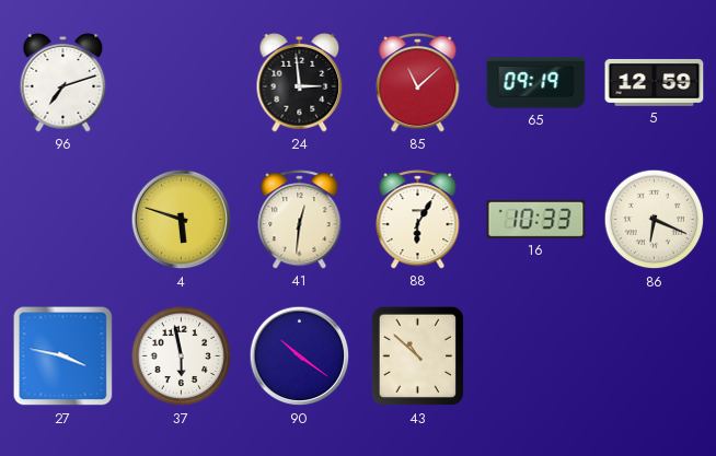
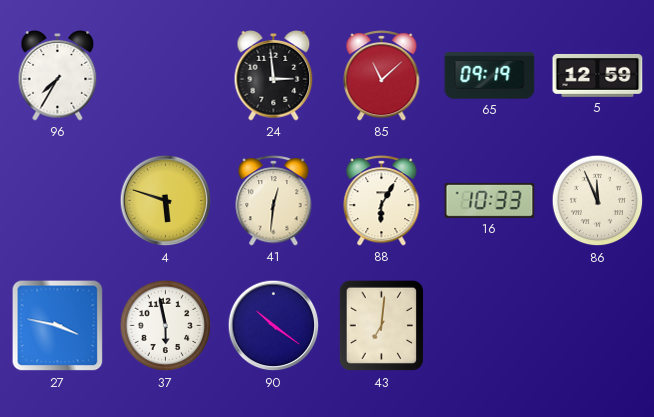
96: 7:12 -> 7:35 (58, 76)
86: 6:19 -> 11:56 (598, 201)
43: 10:52 -> 7:01 (382, 326)
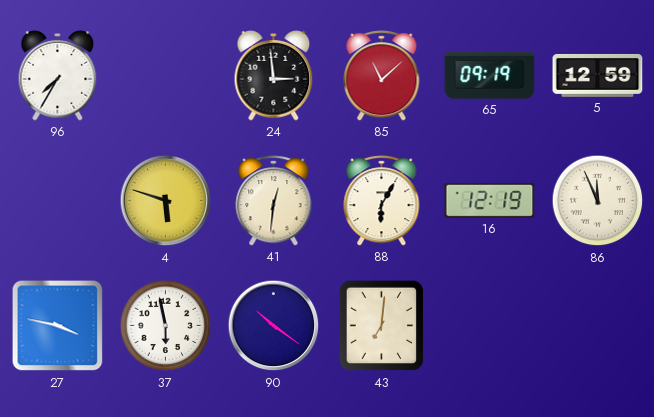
16: 10:33 -> 12:19 (490, 200)
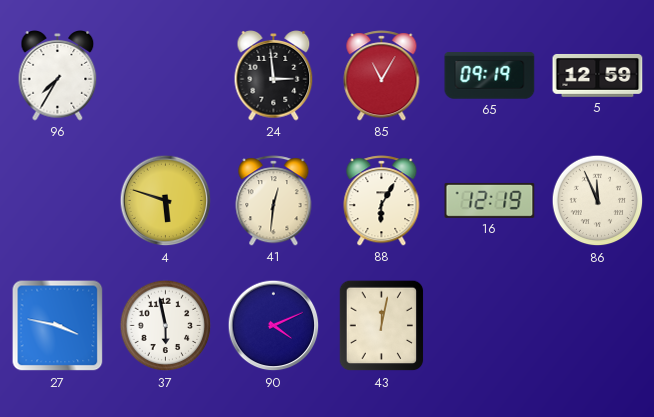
85: 11:08 -> 11:05 (382, 76)
90: 10:21 -> 4:11 (274, 326)
43: 7:01 -> 12:02 (382, 326)
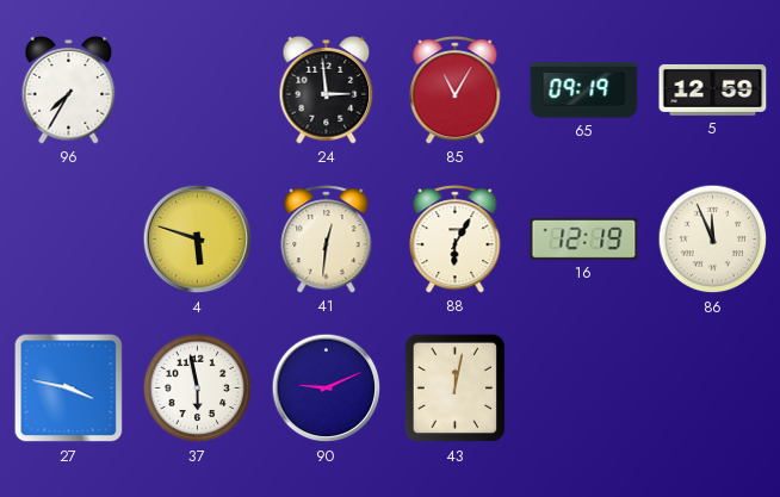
90: 4:11 -> 9:11 (327, 389)
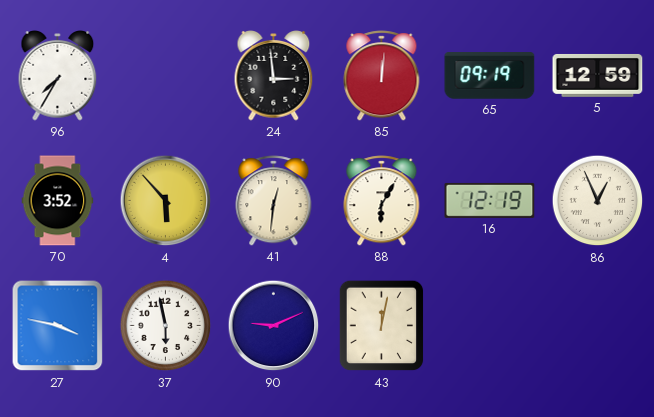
85: 11:05 -> 12:01 (382, 76)
70: none -> 3:52 (58, 201)
4: 5:48 -> 5:53 (166, 201)
86: 11:56 -> 12:56 (598, 201)
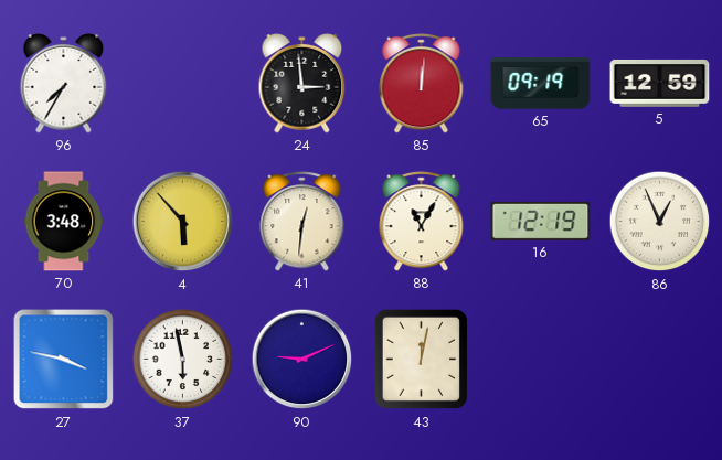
70: 3:52 -> 3:48 (64, 222)
88: 6:05 -> 11:05 (422, 222)
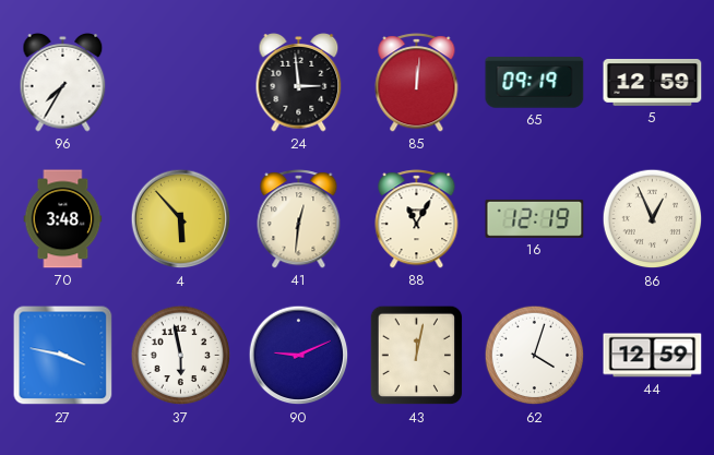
62: none -> 4:03 (535, 356)
44: none -> 12:59 (653, 356)
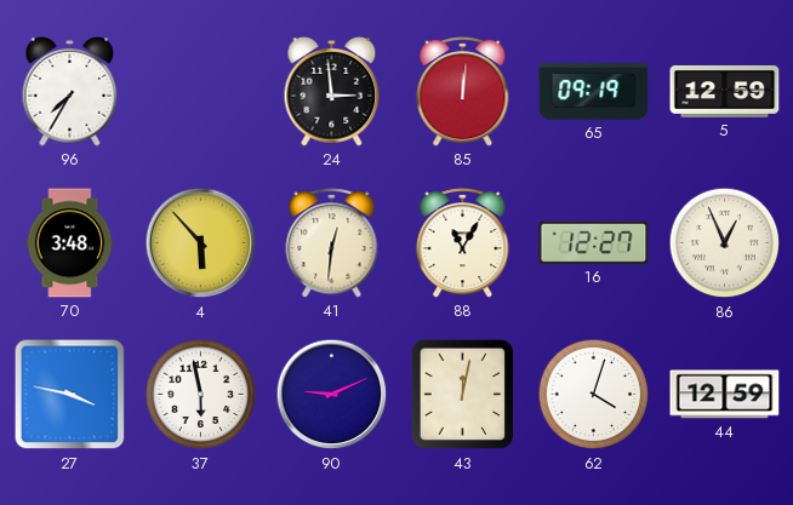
16: 12:19 -> 12:27 (594, 242)
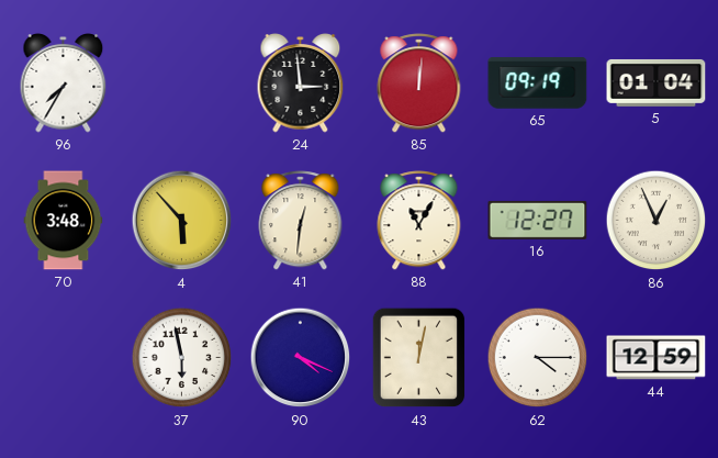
5: 12:59 -> 01:04 (657, 82)
27: 3:47 -> none (70, 395)
90: 9:11 -> 4:19 (301, 358)
62: 4:03 -> 4:15 (538, 358)
